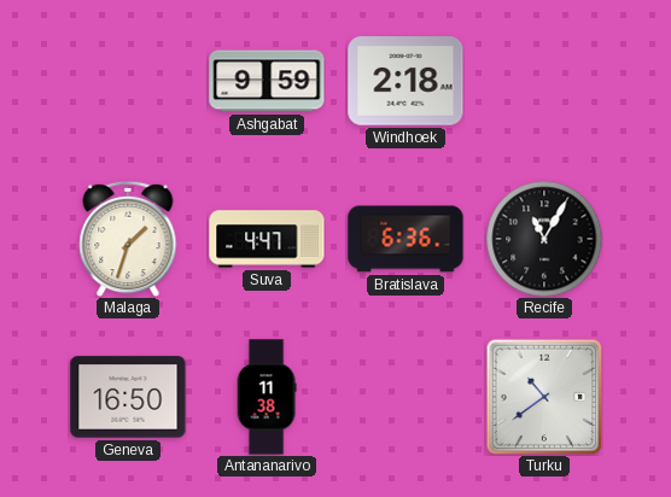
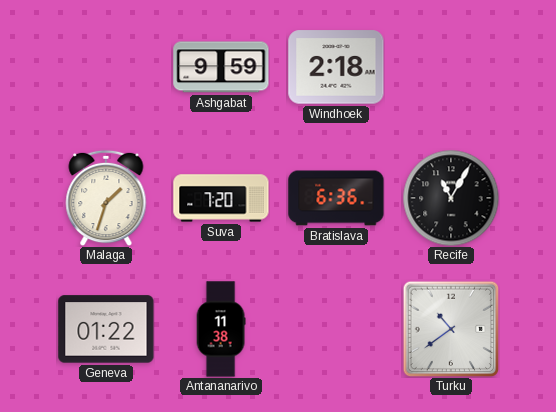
Suva: 4:47 -> 7:20 (221, 198)
Geneva: 16:50 -> 01:22 (106, 329)
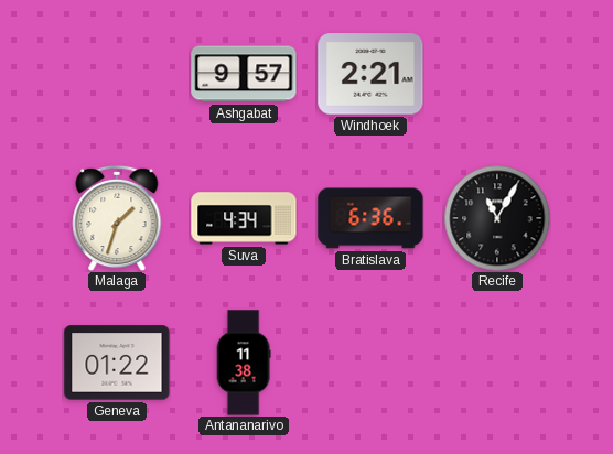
Ashgabat: 9:59 -> 9:57 (244, 74)
Windhoek: 2:18 -> 2:21 (370, 74)
Suva: 7:20 -> 4:34 (244, 218)
Turku: 10:39 -> none (451, 329)
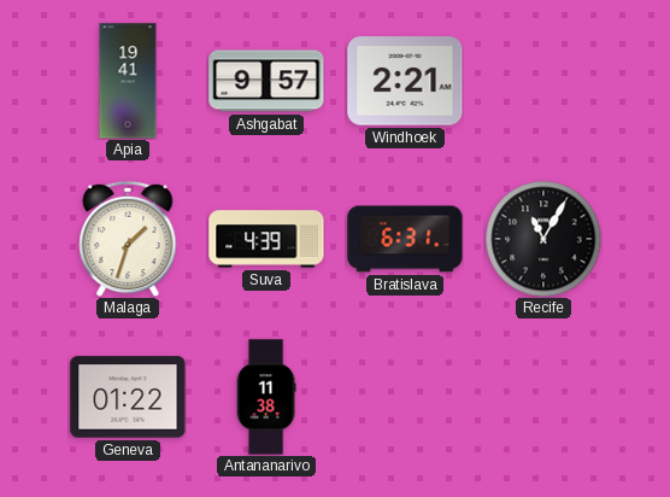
Apia: none -> 19:41 (128, 81)
Suva: 4:34 -> 4:39 (266, 239)
Bratislava: 6:36 -> 6:31 (405, 239)
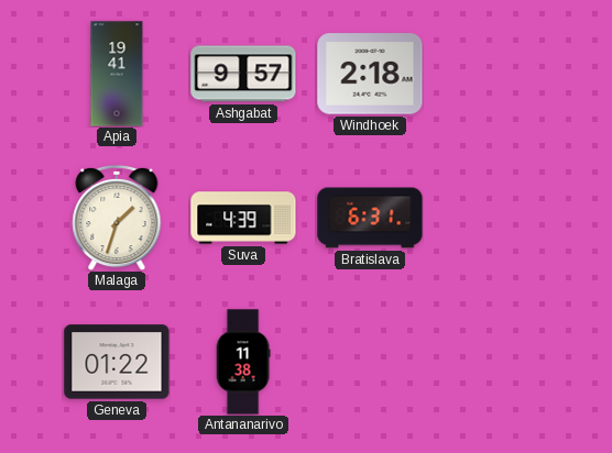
Windhoek: 2:21 -> 2:18 (370, 74)
Recife: 11:05 -> none (543, 239)
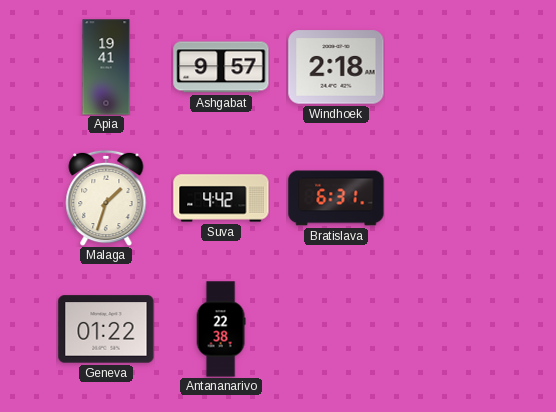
Suva: 4:39 -> 4:42 (221, 198)
Antananarivo: 11:38 -> 22:38 (221, 329)
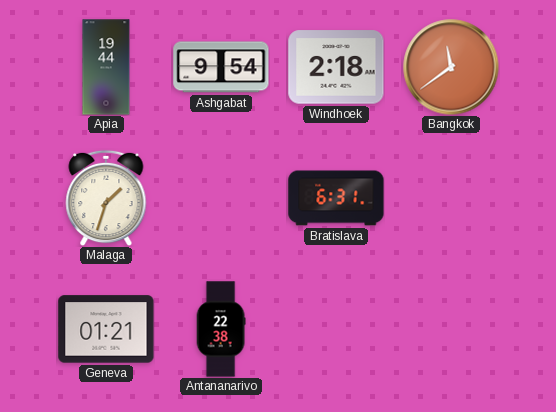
Apia: 19:41 -> 19:44 (106, 67)
Ashgabat: 9:57 -> 9:54 (221, 67)
Bangkok: none -> 11:39 (451, 67)
Suva: 4:42 -> none (221, 198)
Geneva: 01:22 -> 01:21 (106, 329)
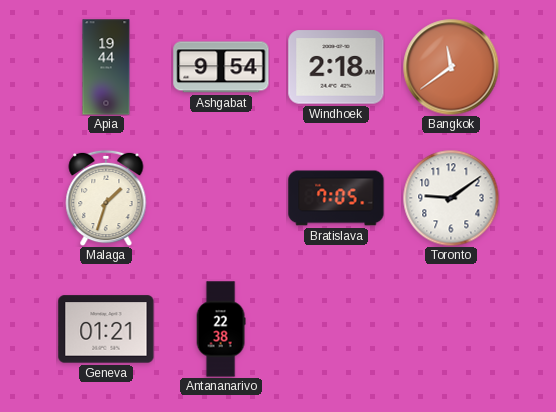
Bratislava: 6:31 -> 7:05 (336, 198)
Toronto: none -> 9:09 (451, 198)
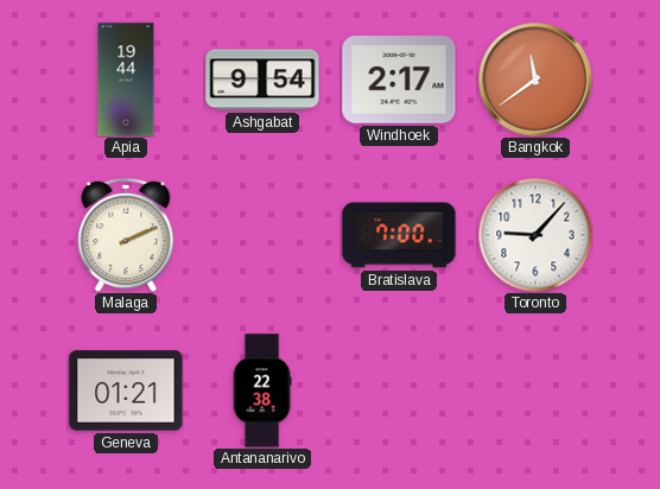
Windhoek: 2:18 -> 2:17 (399, 80)
Malaga: 1:33 -> 2:11 (126, 235)
Bratislava: 7:05 -> 7:00 (399, 235)
Toronto: 9:09 -> 9:07 (535, 235)
